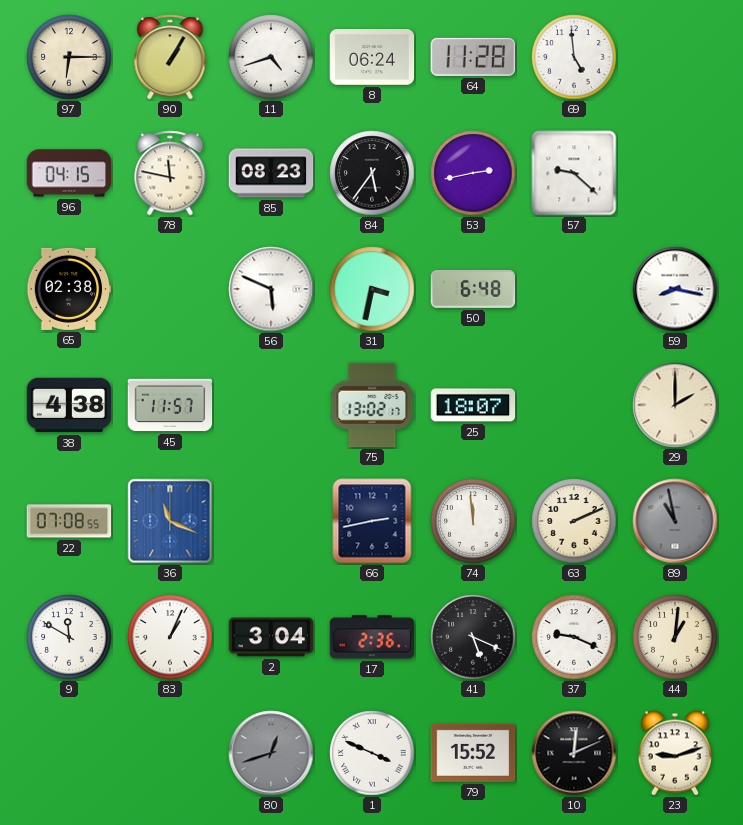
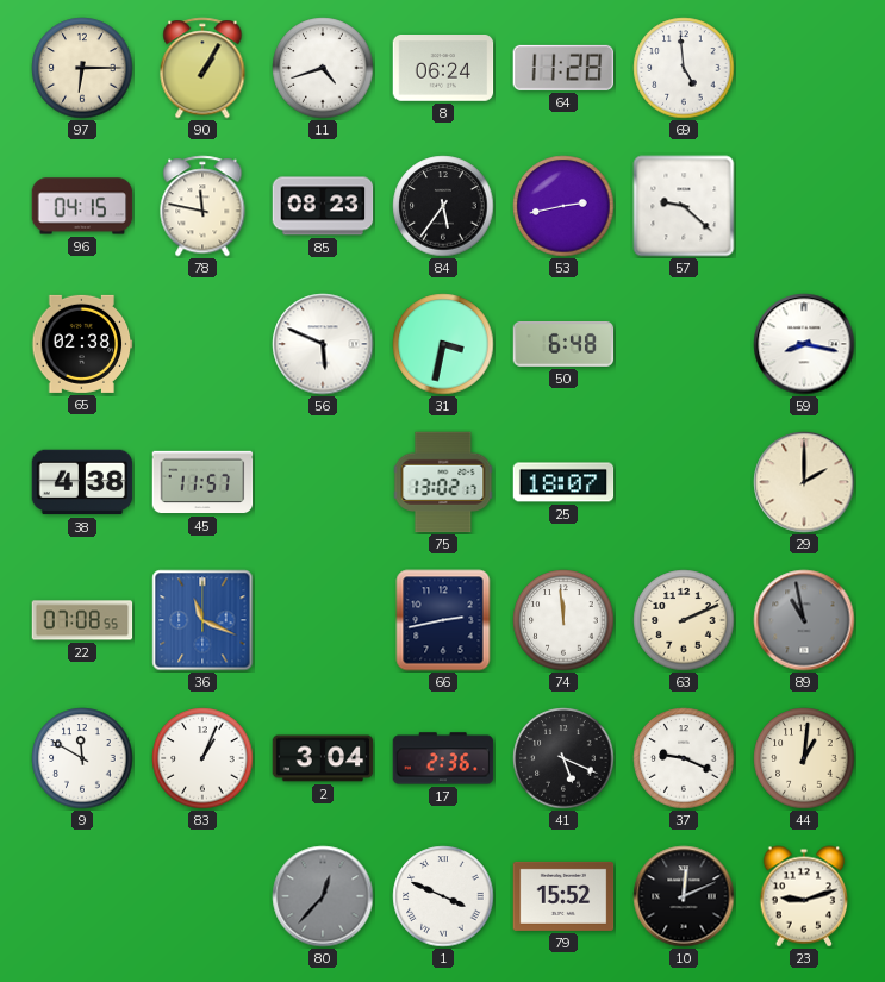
80: 12:42 -> 12:37 (323, 896)
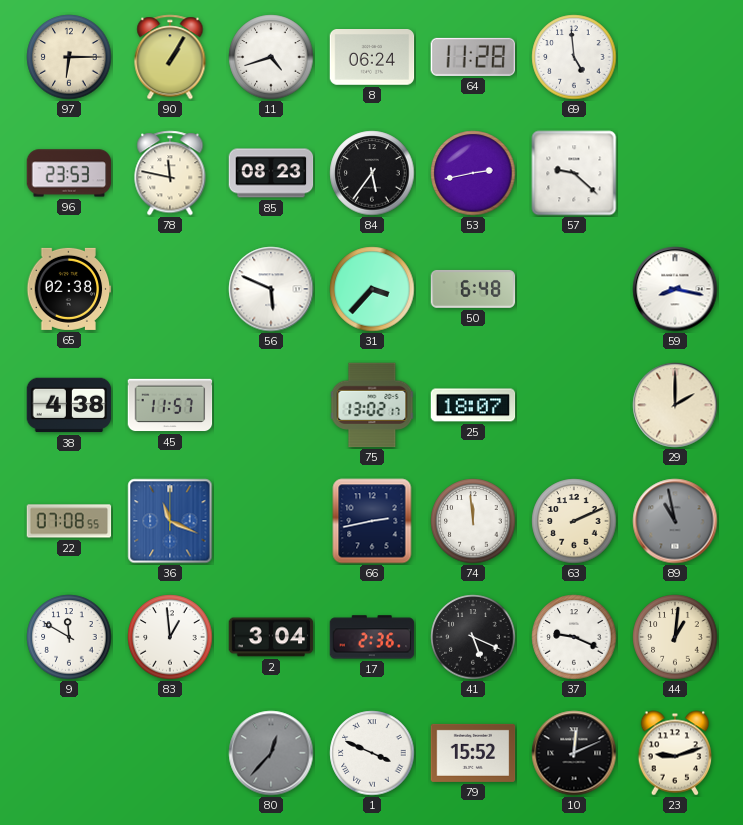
96: 04:15 -> 23:53 (69, 173)
31: 3:32 -> 3:37 (372, 289)
83: 1:04 -> 12:59 (170, 637)
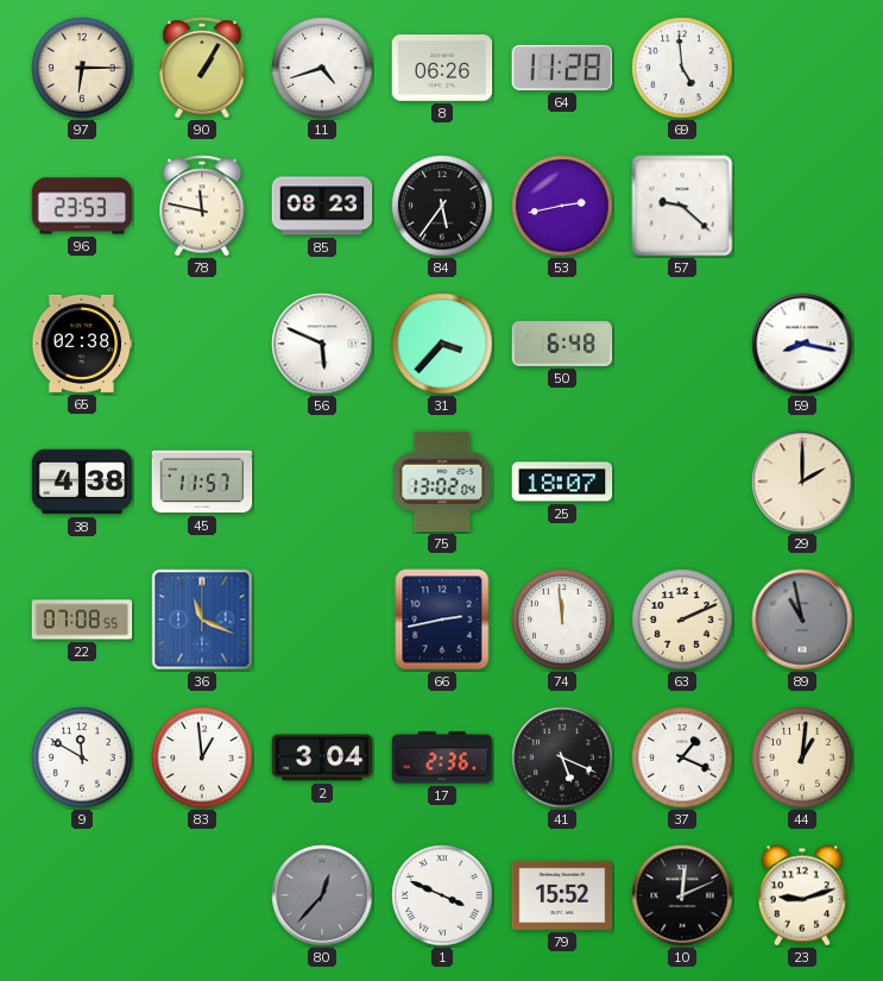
8: 06:24 -> 06:26 (442, 69)
75: 13:02:17 -> 13:02:04 (442, 482)
37: 9:19 -> 1:19 (682, 757)
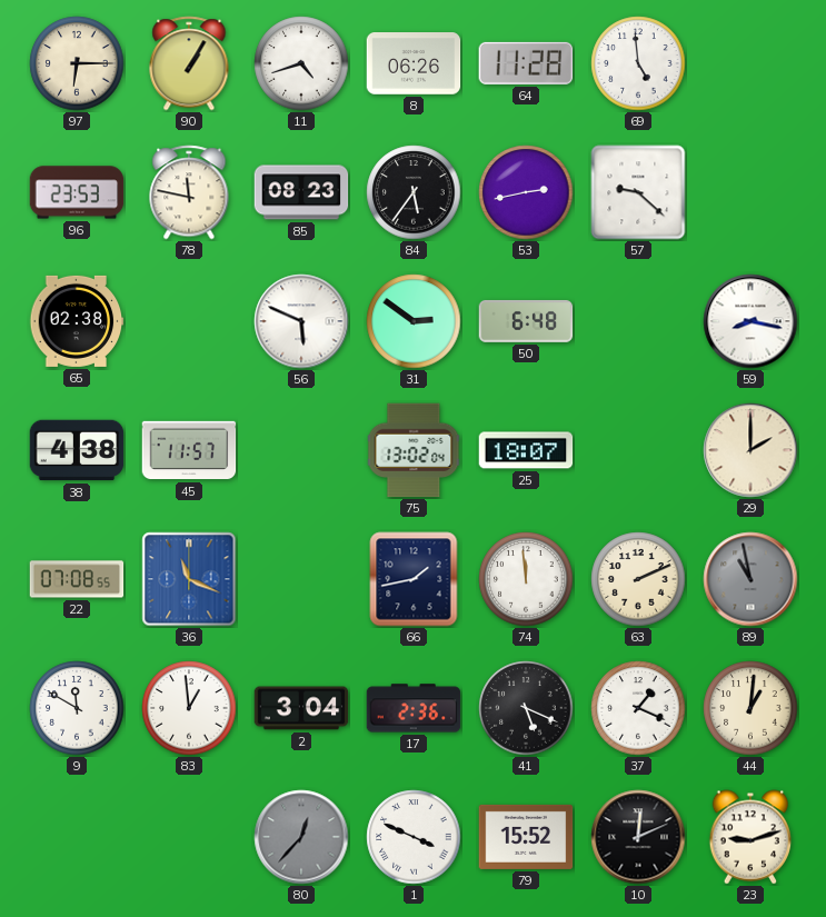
31: 3:37 -> 2:51 (414, 321)
66: 2:43 -> 1:43 (414, 579)
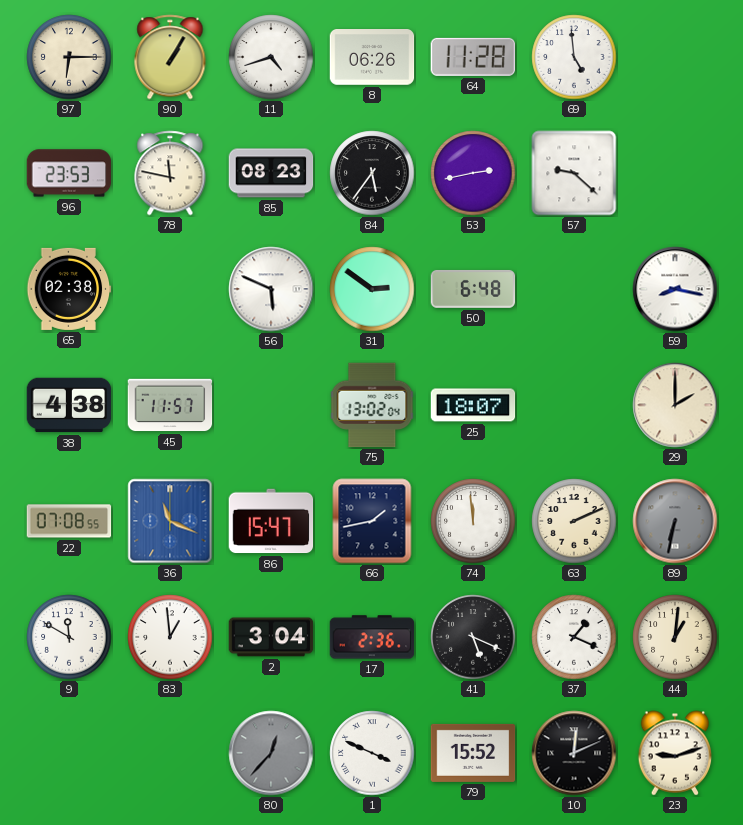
86: none -> 15:47 (271, 521)
89: 10:58 -> 6:32 (675, 521)
